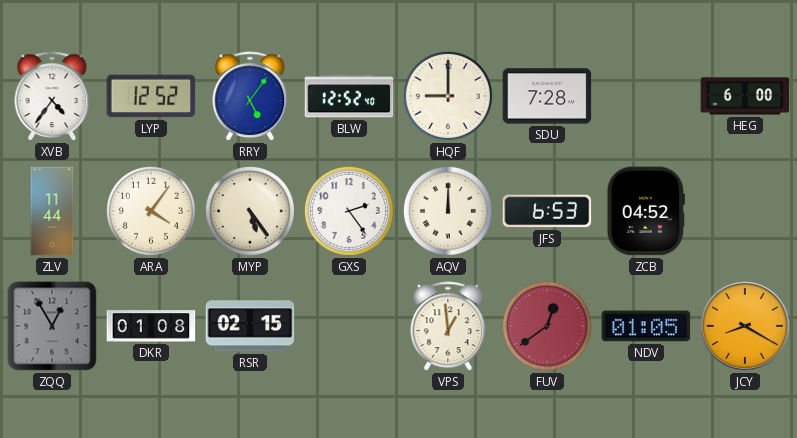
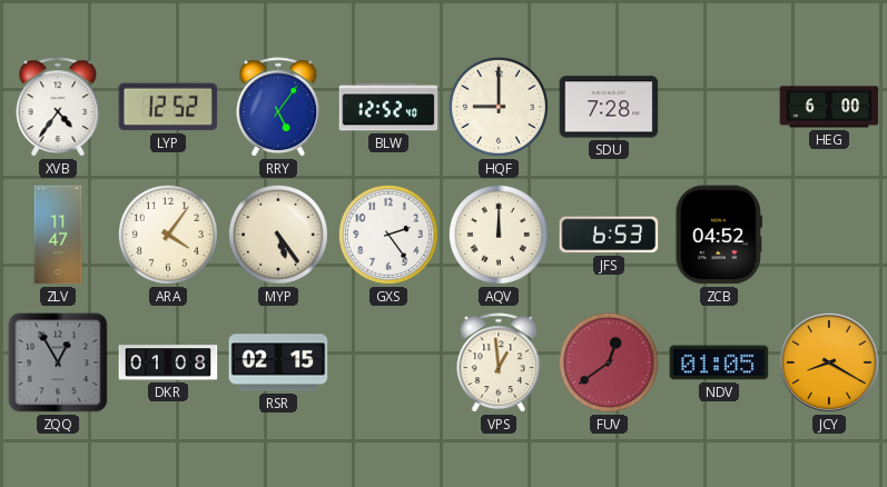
ZLV: 11:44 -> 11:47 (58, 235)
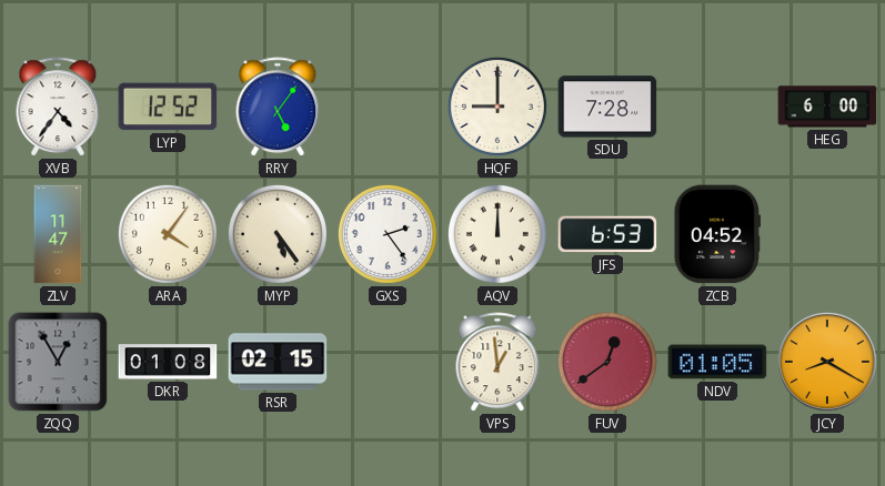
BLW: 12:52 -> none (388, 107)
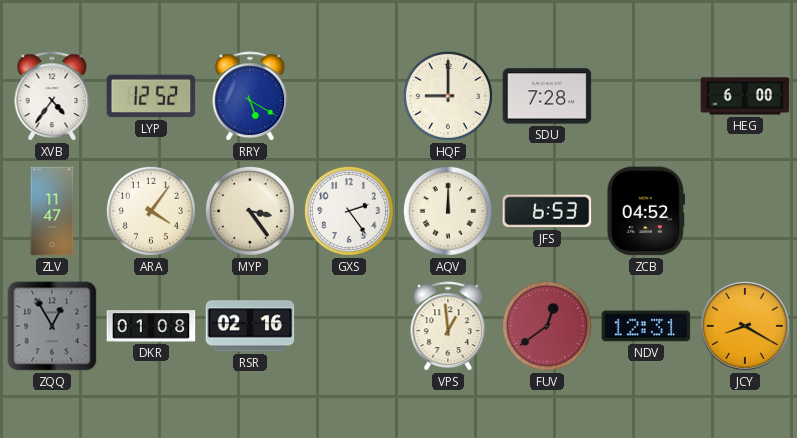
RRY: 5:06 -> 5:20 (250, 97)
MYP: 5:24 -> 3:24 (250, 211)
RSR: 02:15 -> 02:16 (250, 326)
NDV: 01:05 -> 12:31 (646, 326)
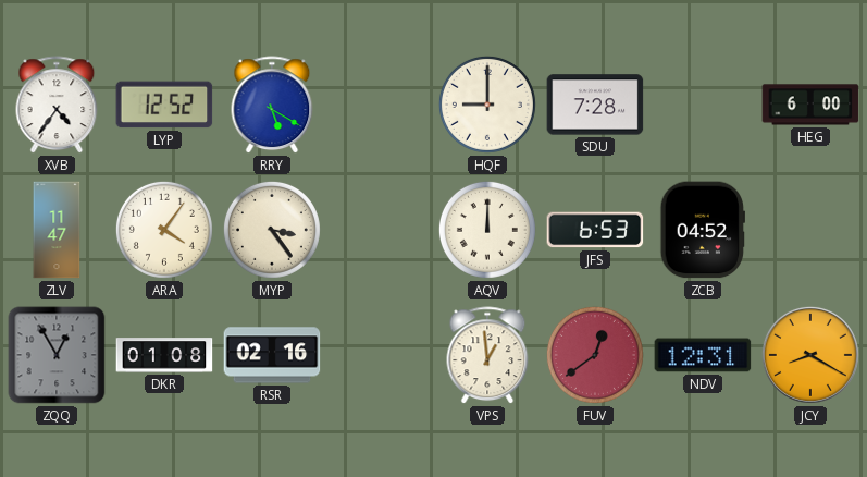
GXS: 2:24 -> none (349, 211)
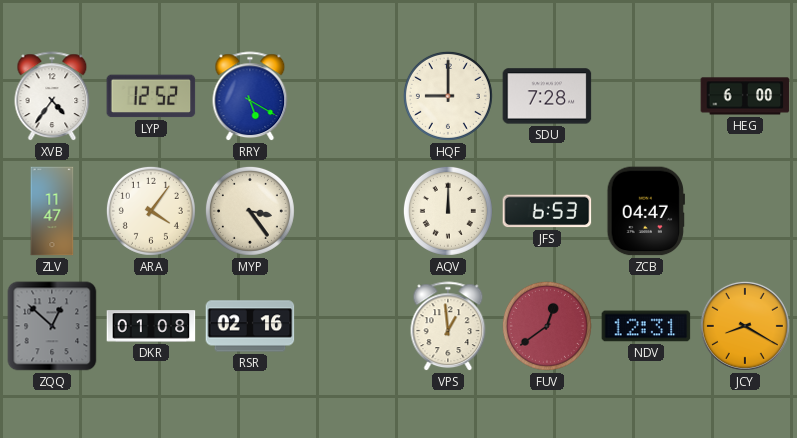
ZCB: 04:52 -> 04:47 (646, 211)
ZQQ: 12:55 -> 12:52 (52, 326)
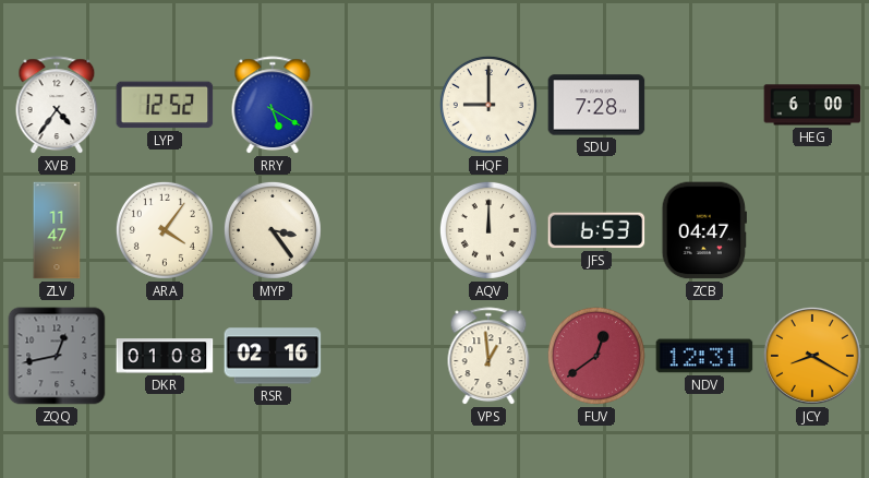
ZQQ: 12:52 -> 12:43 (57, 356)
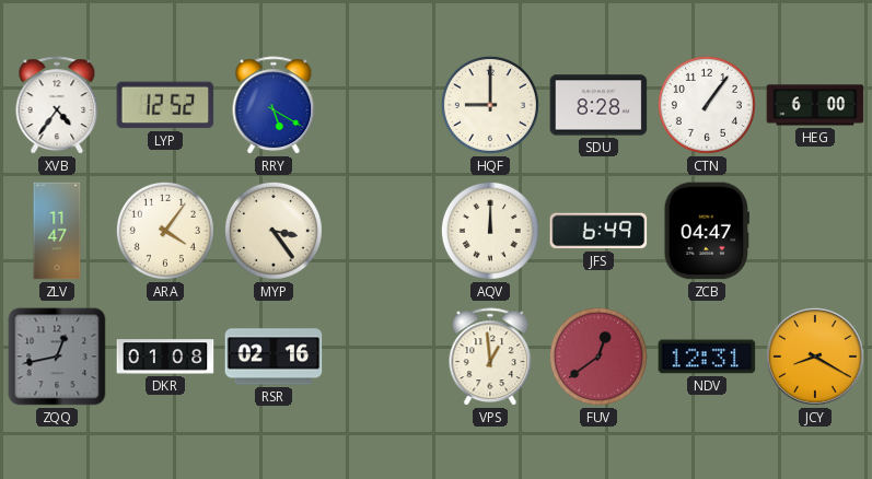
SDU: 7:28 -> 8:28 (598, 105)
CTN: none -> 1:06 (707, 105)
JFS: 6:53 -> 6:49 (598, 231)
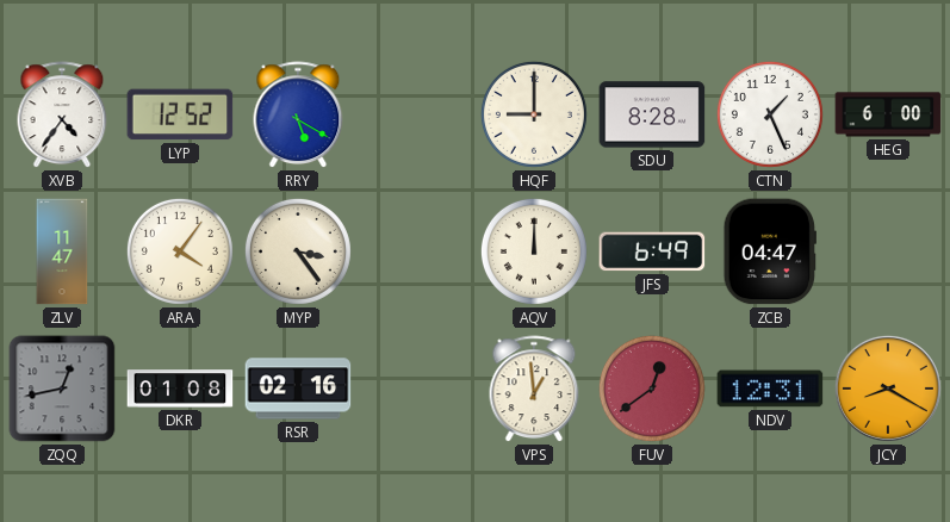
CTN: 1:06 -> 1:26 (770, 114)
